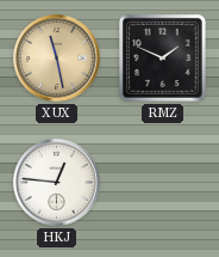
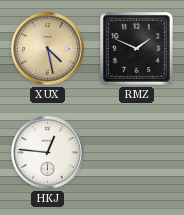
XUX: 11:28 -> 4:28 (48, 49)
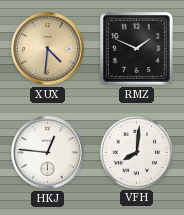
XUX: 4:28 -> 4:31 (48, 49)
VFH: none -> 8:01 (136, 152)
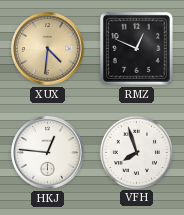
RMZ: 1:49 -> 12:49 (136, 48)
VFH: 8:01 -> 7:57 (136, 152)
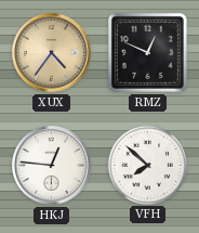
XUX: 4:31 -> 4:36 (52, 53)
VFH: 7:57 -> 7:52 (147, 165)
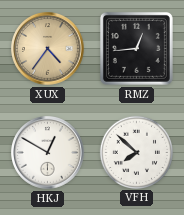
RMZ: 12:49 -> 12:44 (136, 48)
HKJ: 12:46 -> 12:50 (48, 153)
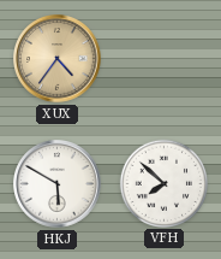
RMZ: 12:44 -> none (136, 48)
HKJ: 12:50 -> 5:50 (58, 184)
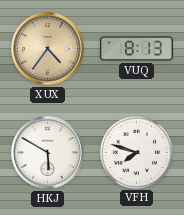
VUQ: none -> 8:13 (137, 49)
VFH: 7:52 -> 7:48 (136, 152)
